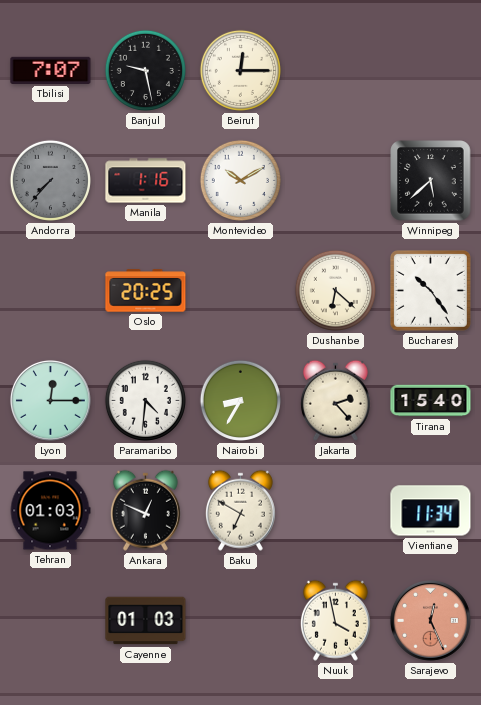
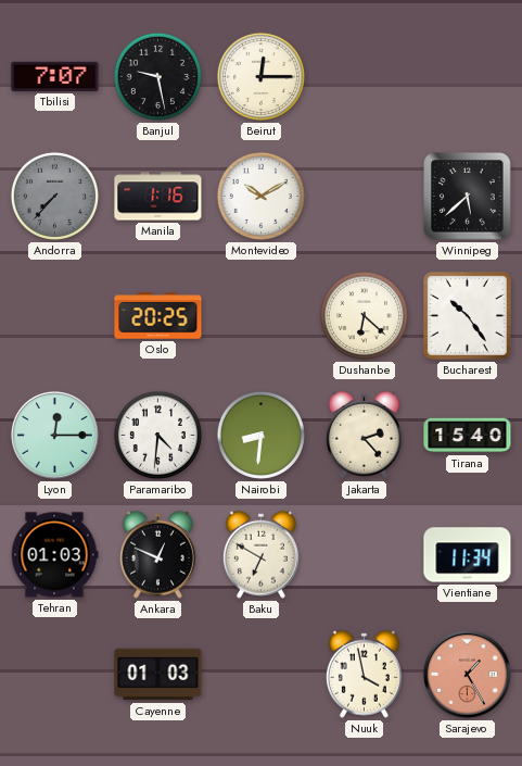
Nairobi: 8:35 -> 8:31 (260, 435)
Sarajevo: 12:26 -> 1:25 (467, 674)
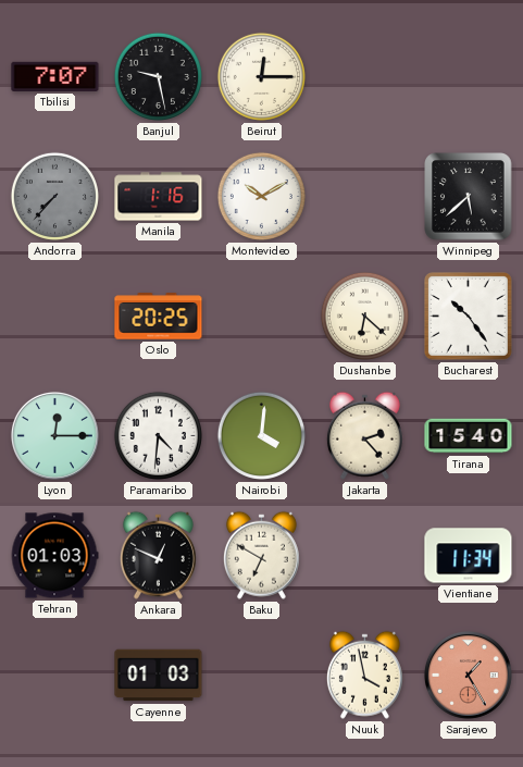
Nairobi: 8:31 -> 4:01 (261, 435)
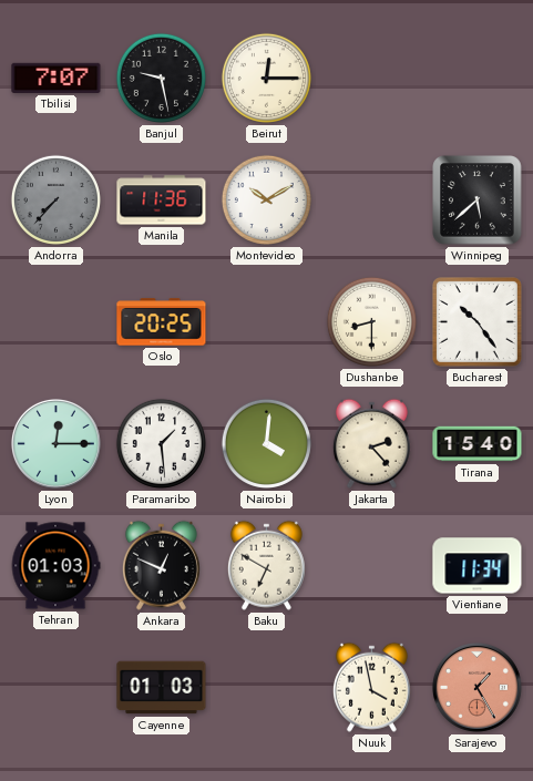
Manila: 1:16 -> 11:36 (162, 201)
Dushanbe: 6:22 -> 8:30 (371, 321)
Paramaribo: 4:31 -> 1:29 (161, 443)
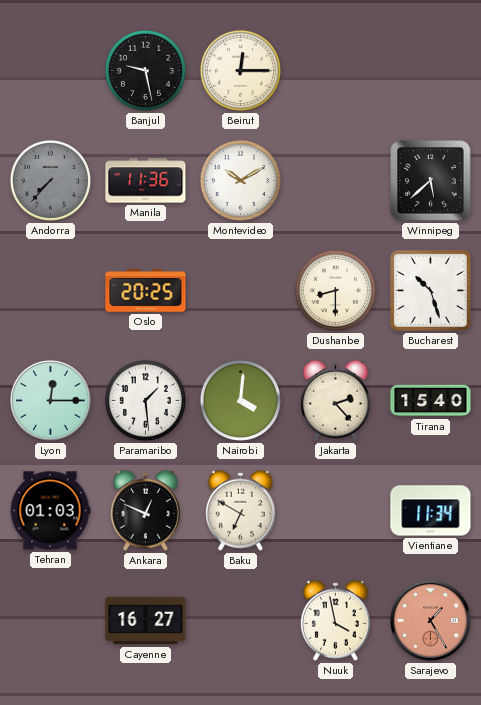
Tbilisi: 7:07 -> none (57, 78)
Bucharest: 10:24 -> 10:27 (430, 290)
Cayenne: 01:03 -> 16:27 (146, 621)
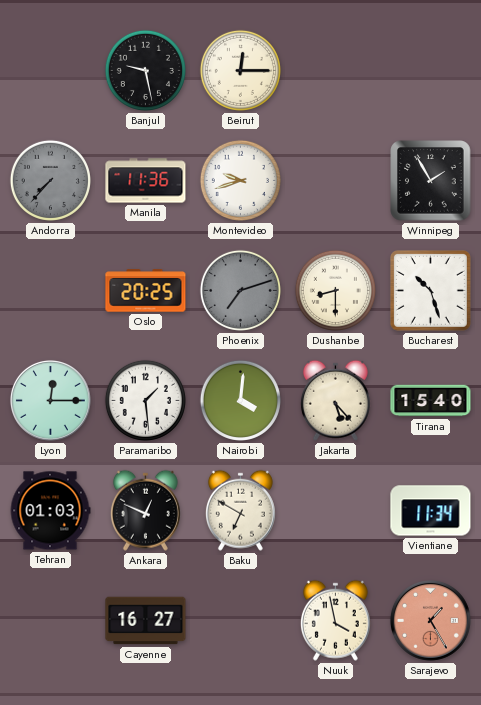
Montevideo: 10:10 -> 9:42 (240, 180)
Winnipeg: 5:38 -> 1:55 (431, 181)
Phoenix: none -> 7:12 (240, 290)
Jakarta: 2:23 -> 5:23 (335, 400)
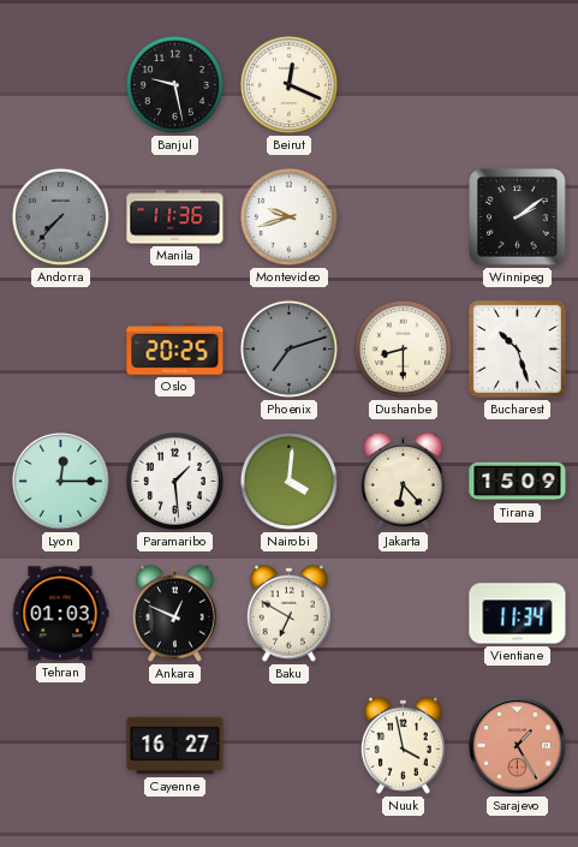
Beirut: 12:15 -> 12:19 (288, 84)
Winnipeg: 1:55 -> 2:09 (518, 217)
Jakarta: 5:23 -> 6:23 (403, 481)
Tirana: 15:40 -> 15:09 (518, 482)
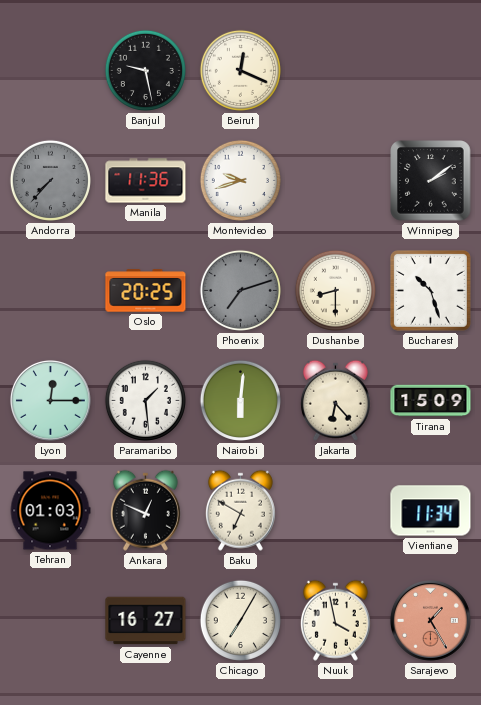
Nairobi: 4:01 -> 6:01 (240, 400)
Chicago: none -> 7:05 (240, 620)
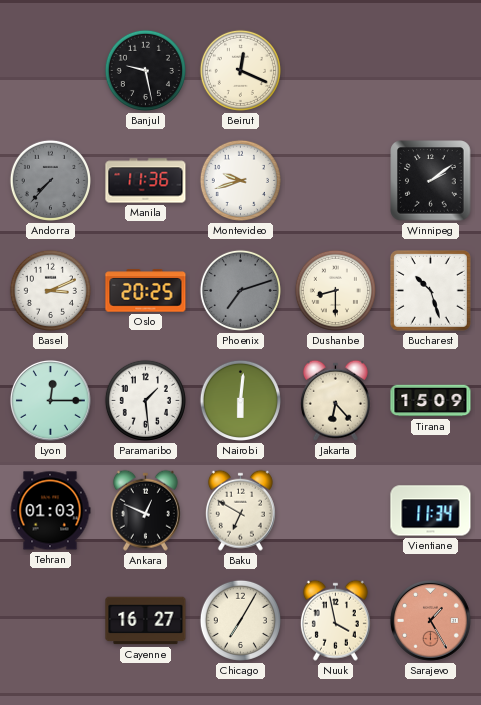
Basel: none -> 3:11 (50, 290)
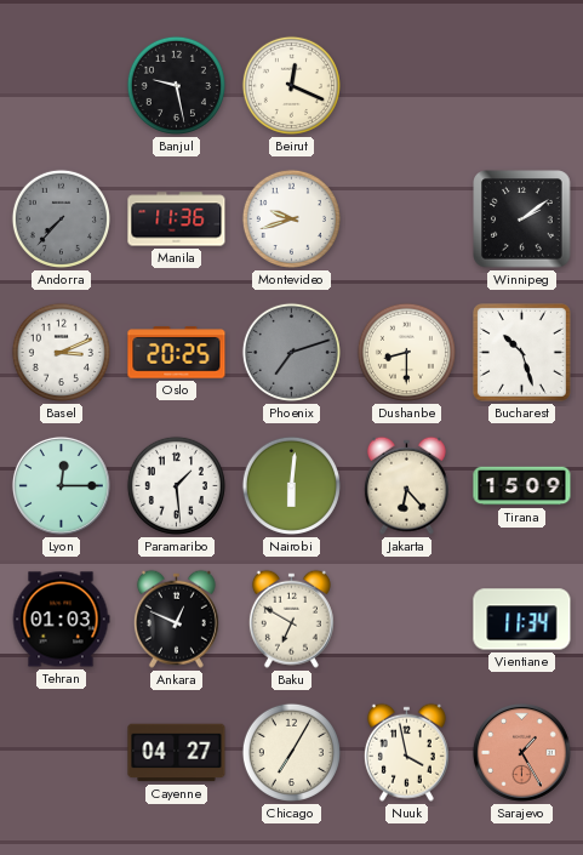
Cayenne: 16:27 -> 04:27 (177, 753)
